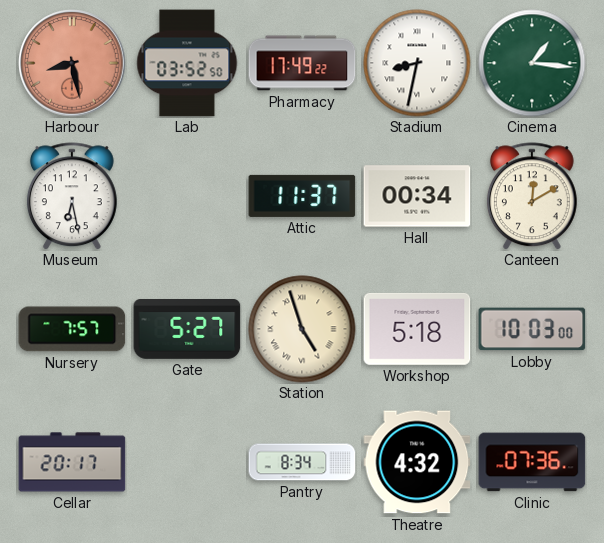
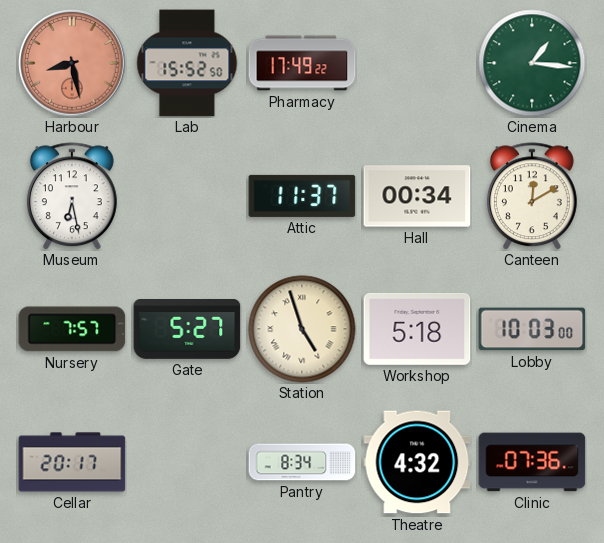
Lab: 03:52 -> 15:52 (187, 63)
Stadium: 8:32 -> none (417, 63)
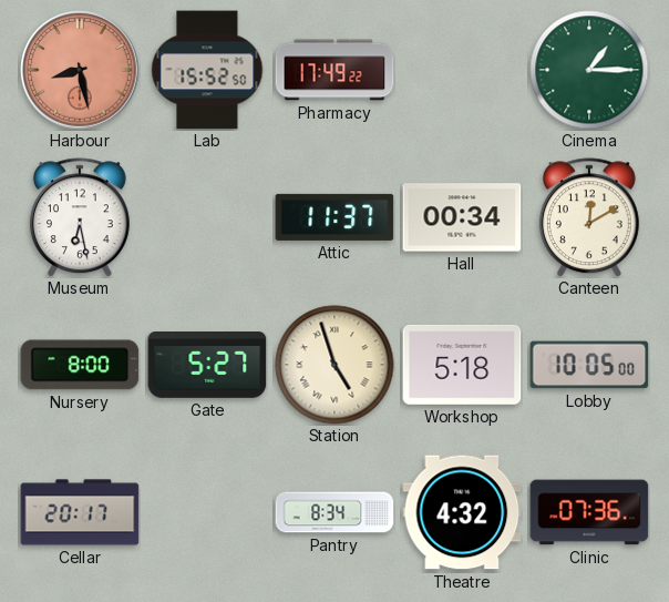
Cinema: 1:16 -> 1:15 (589, 70)
Nursery: 7:57 -> 8:00 (80, 365)
Lobby: 10:03 -> 10:05 (589, 365)
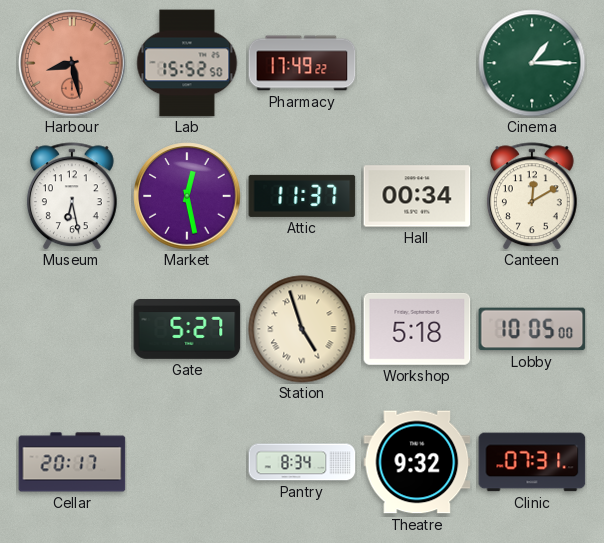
Market: none -> 12:28 (187, 196)
Nursery: 8:00 -> none (80, 365)
Theatre: 4:32 -> 9:32 (417, 462)
Clinic: 07:36 -> 07:31 (532, 462)
